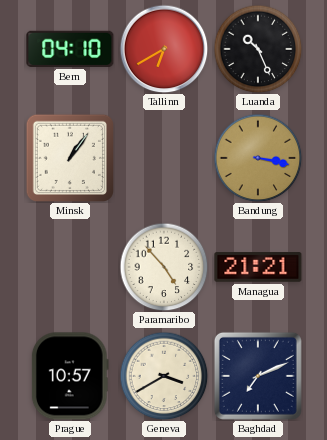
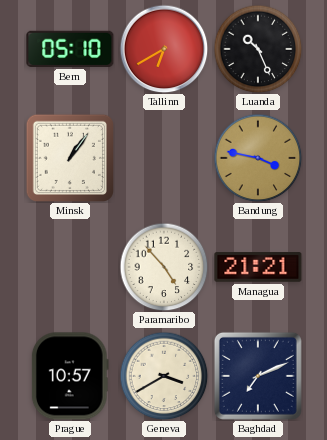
Bern: 04:10 -> 05:10 (70, 49)
Bandung: 3:17 -> 3:47 (258, 158)
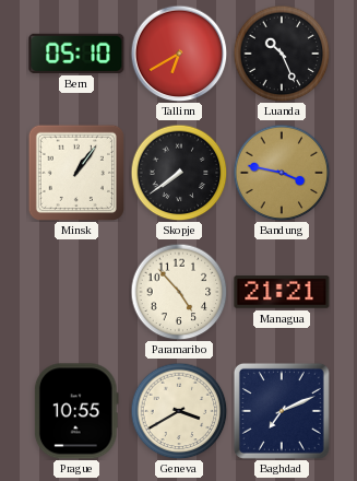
Skopje: none -> 7:39 (179, 173)
Prague: 10:57 -> 10:55 (76, 411)
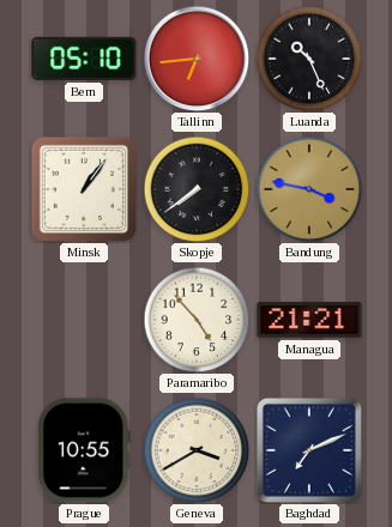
Tallinn: 6:40 -> 6:44 (197, 59)
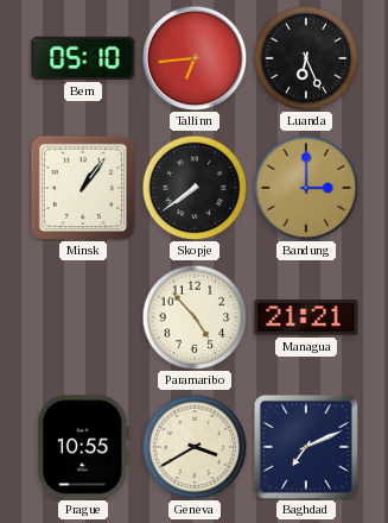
Luanda: 10:26 -> 6:26 (306, 58)
Bandung: 3:47 -> 3:00 (306, 188)
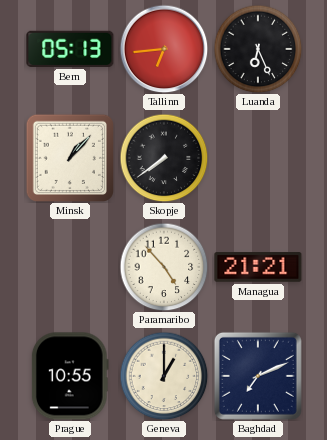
Bern: 05:10 -> 05:13 (70, 49)
Minsk: 1:06 -> 1:07 (69, 157)
Bandung: 3:00 -> none (306, 188)
Geneva: 3:40 -> 1:00 (164, 376)
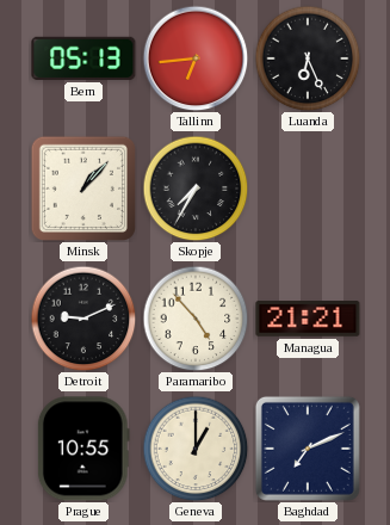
Skopje: 7:39 -> 7:35 (196, 189)
Detroit: none -> 9:11 (83, 319)
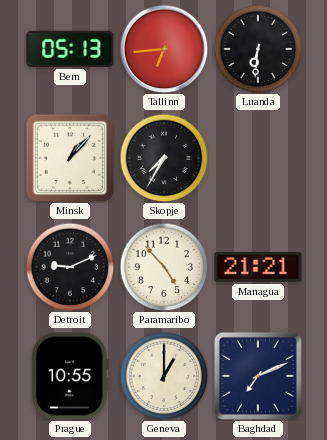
Luanda: 6:26 -> 6:31 (258, 49)
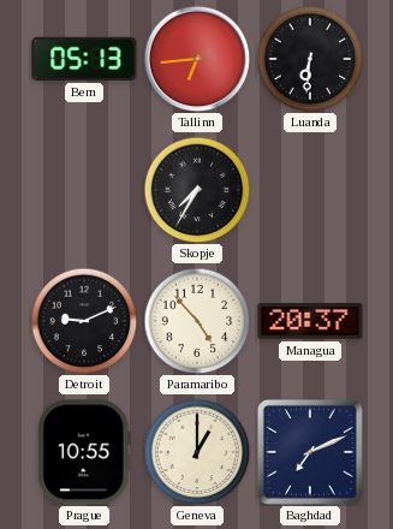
Minsk: 1:07 -> none (69, 157)
Managua: 21:21 -> 20:37 (310, 321)
